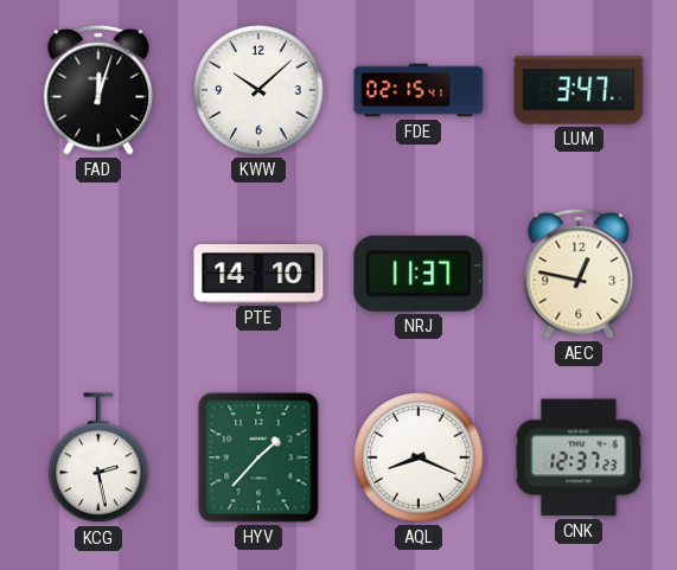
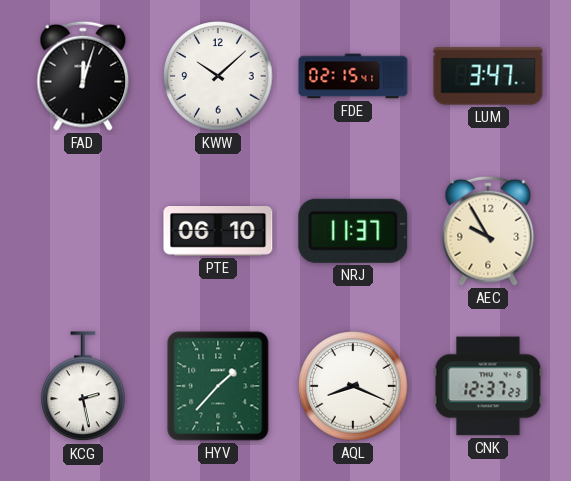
PTE: 14:10 -> 06:10 (218, 232)
AEC: 12:47 -> 9:55 (488, 231)
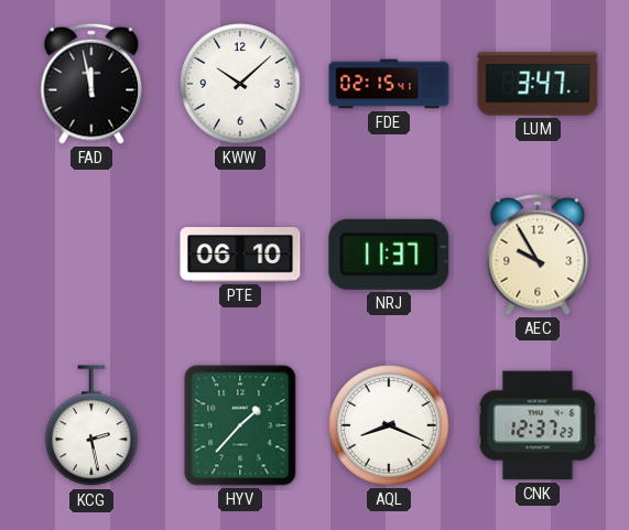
FAD: 12:03 -> 11:58 (91, 84)
